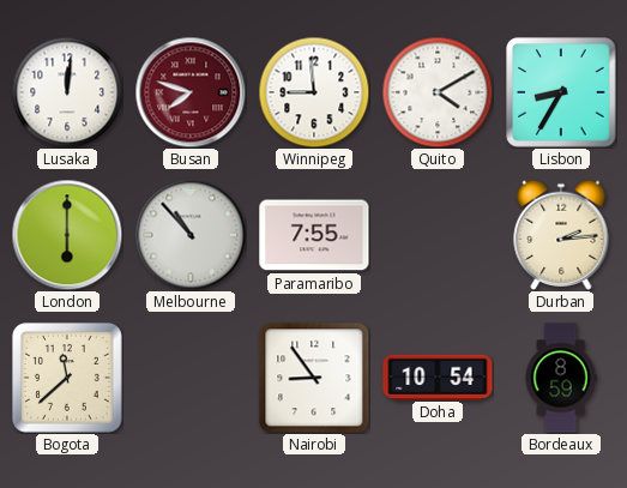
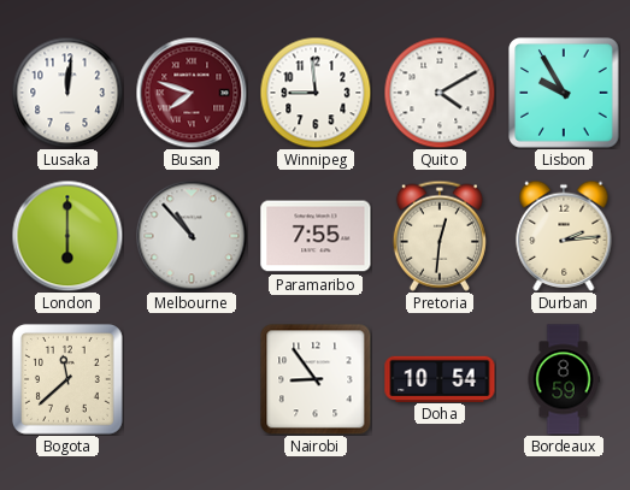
Lisbon: 8:35 -> 9:55 (564, 93)
Pretoria: none -> 12:31 (440, 236)
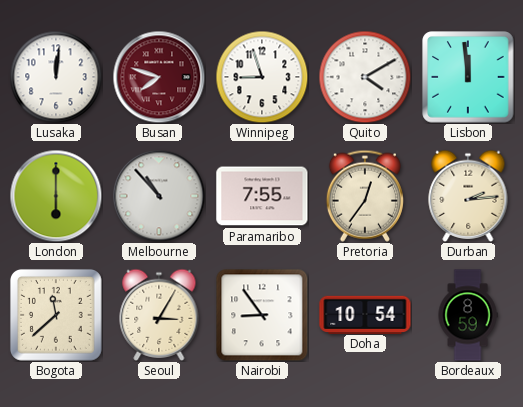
Winnipeg: 8:59 -> 8:57 (262, 77)
Lisbon: 9:55 -> 11:59 (468, 77)
Pretoria: 12:31 -> 12:36 (365, 196)
Seoul: none -> 3:05 (159, 315)
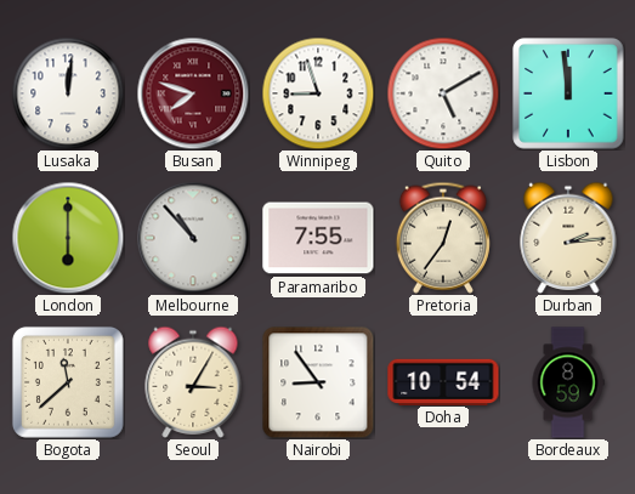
Quito: 4:10 -> 5:10 (443, 93)
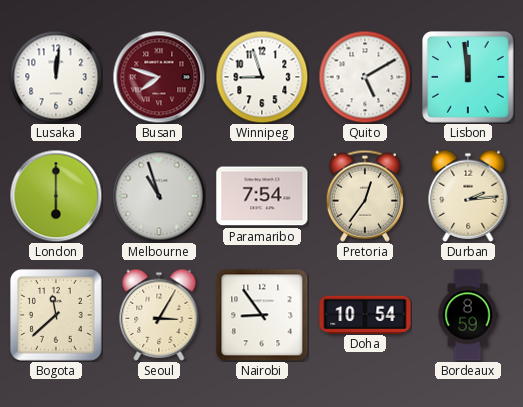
Melbourne: 10:53 -> 10:57 (159, 196)
Paramaribo: 7:55 -> 7:54 (262, 196)
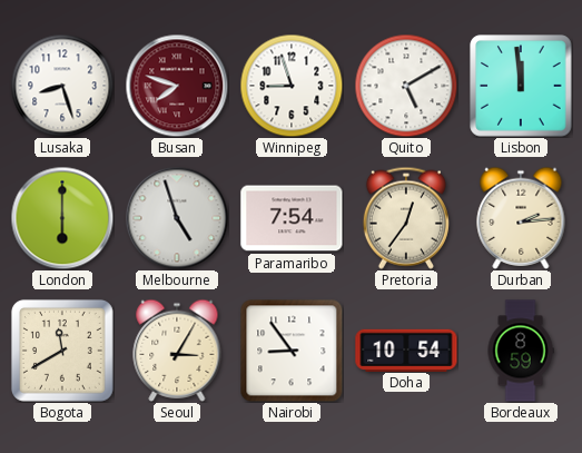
Lusaka: 12:01 -> 8:27 (62, 86)
Melbourne: 10:57 -> 4:57 (177, 218)
Bogota: 11:38 -> 11:40 (62, 351)
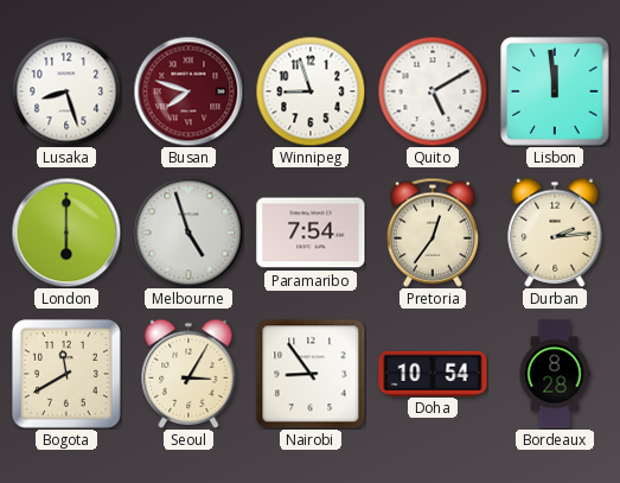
Bordeaux: 8:59 -> 8:28 (555, 374)
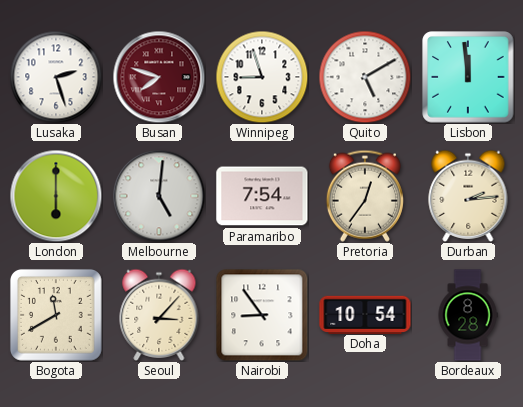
Lusaka: 8:27 -> 2:27 (56, 77)
Melbourne: 4:57 -> 5:01 (159, 196)
Seoul: 3:05 -> 3:07 (159, 315)
